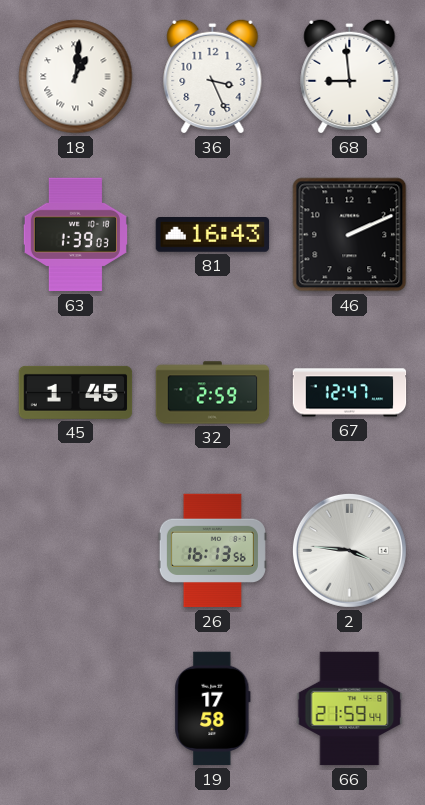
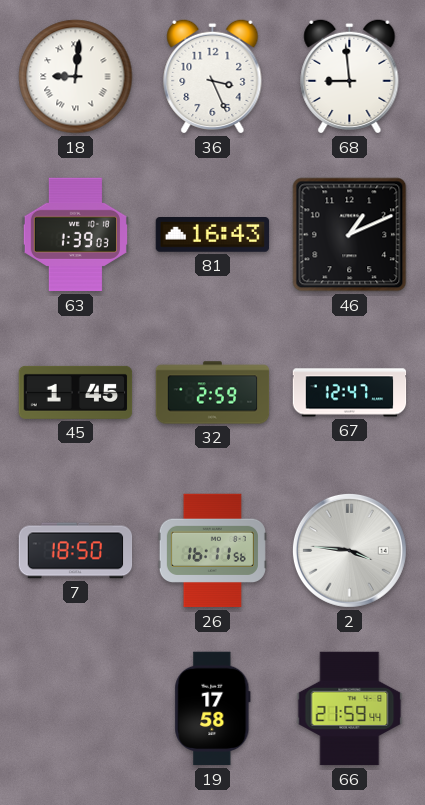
18: 1:01 -> 9:01 (76, 77)
46: 2:11 -> 1:11 (350, 235)
7: none -> 18:50 (76, 551)
26: 16:13 -> 16:11 (212, 551)
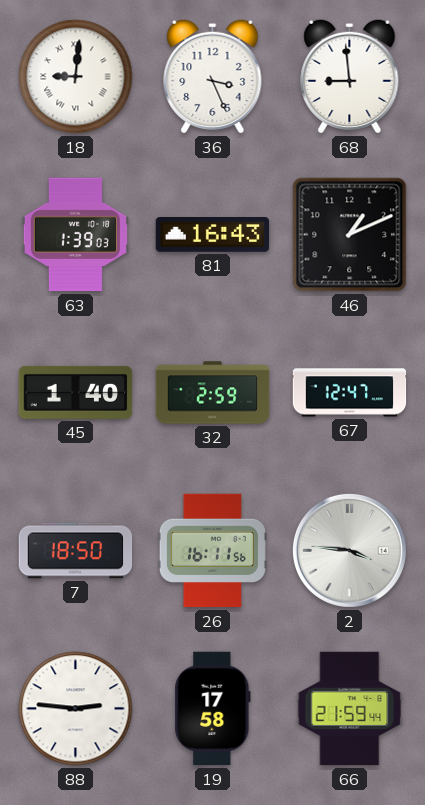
45: 1:45 -> 1:40 (76, 392)
88: none -> 2:46 (76, 709)
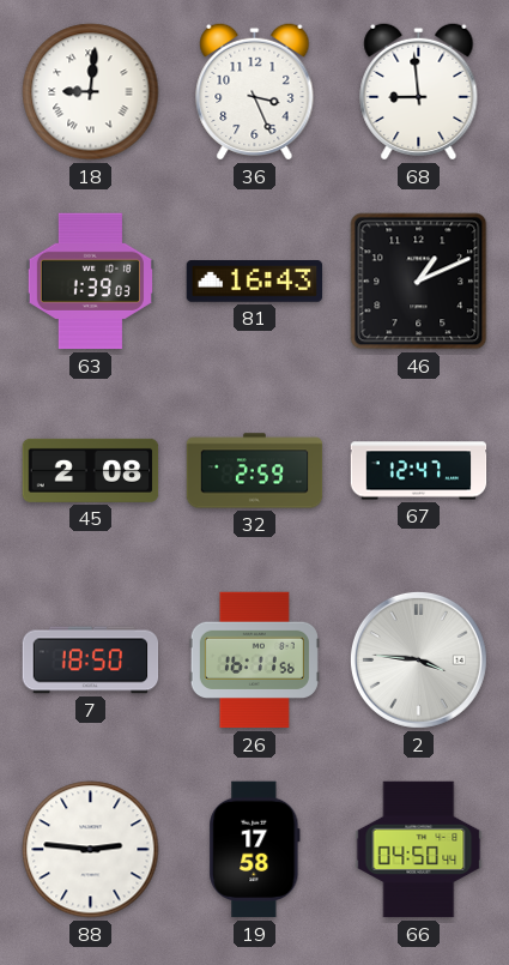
45: 1:40 -> 2:08 (91, 470)
66: 21:59 -> 04:50 (419, 850)
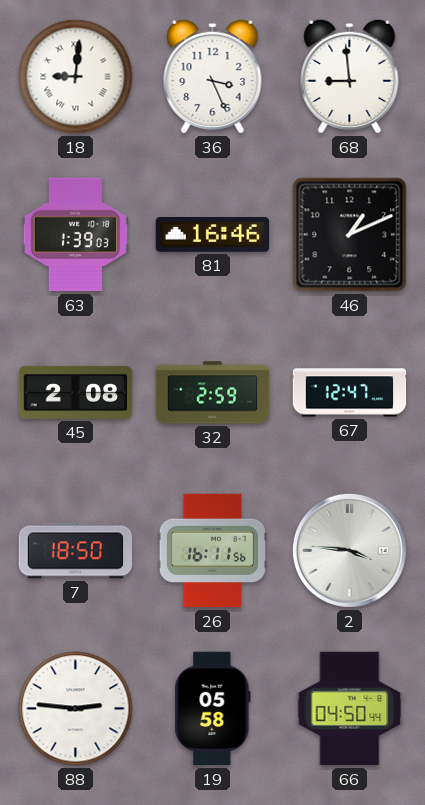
81: 16:43 -> 16:46 (213, 235)
19: 17:58 -> 05:58 (213, 709)
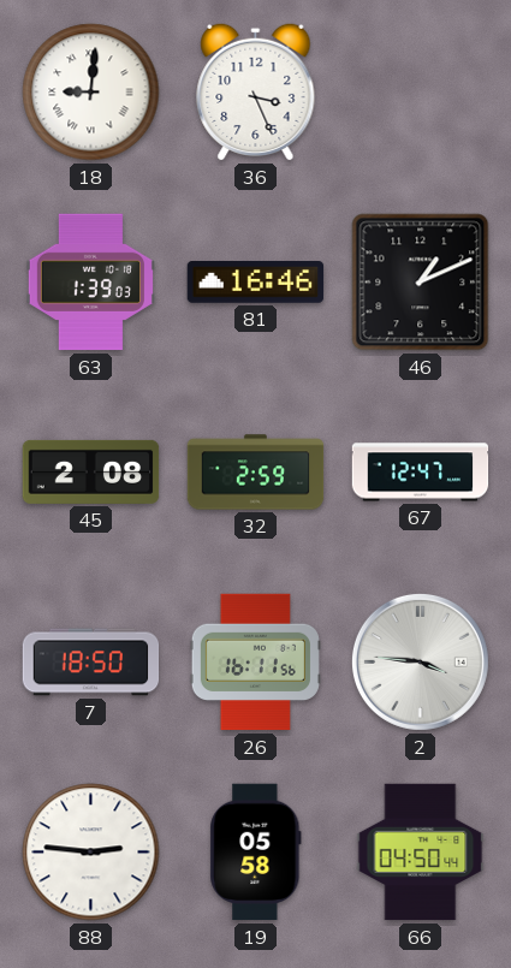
68: 8:59 -> none (350, 76)
